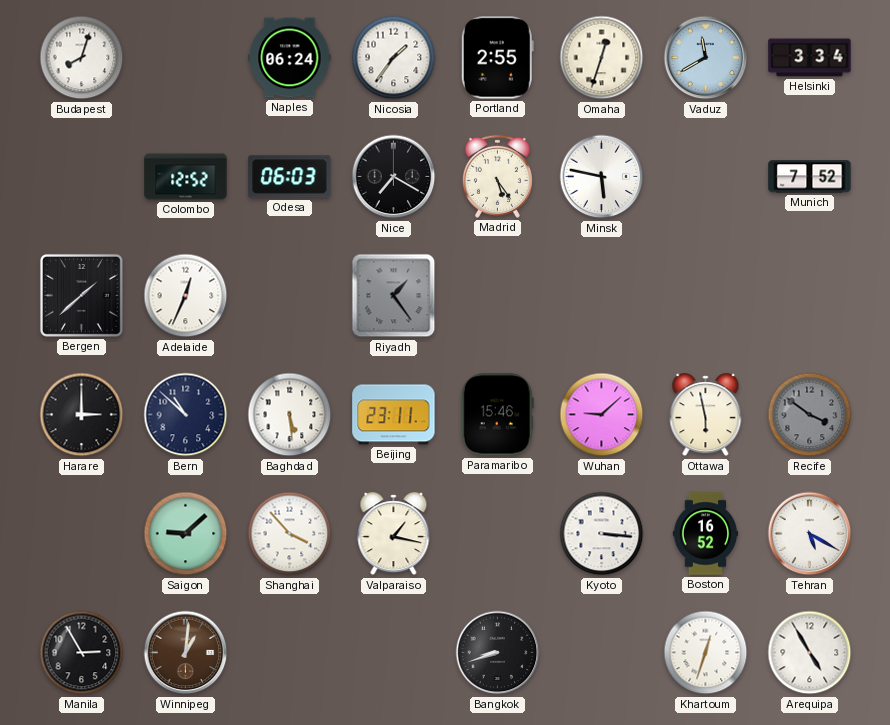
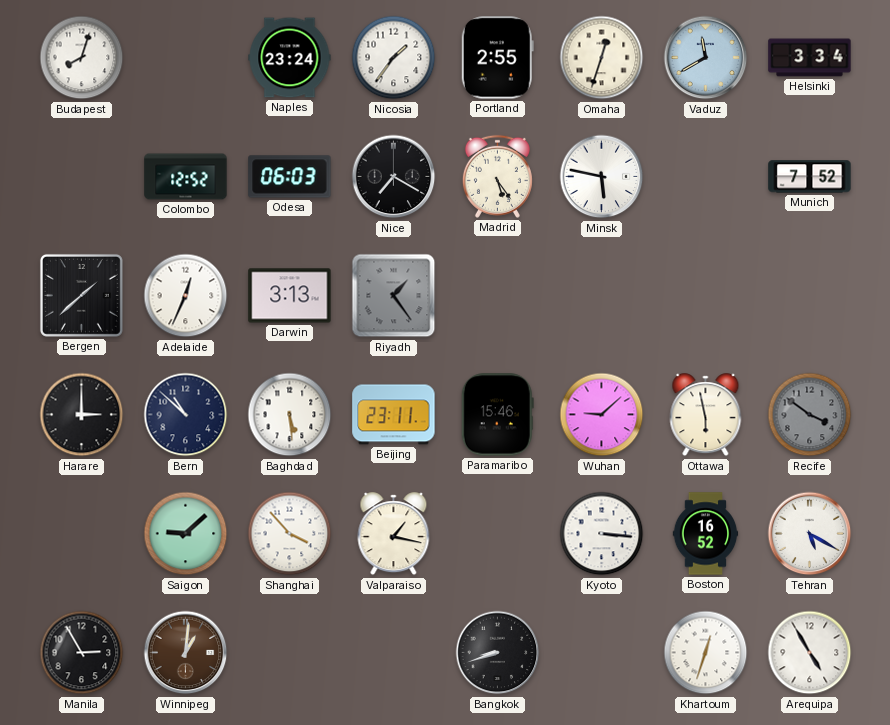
Naples: 06:24 -> 23:24 (290, 58)
Darwin: none -> 3:13 (290, 296)
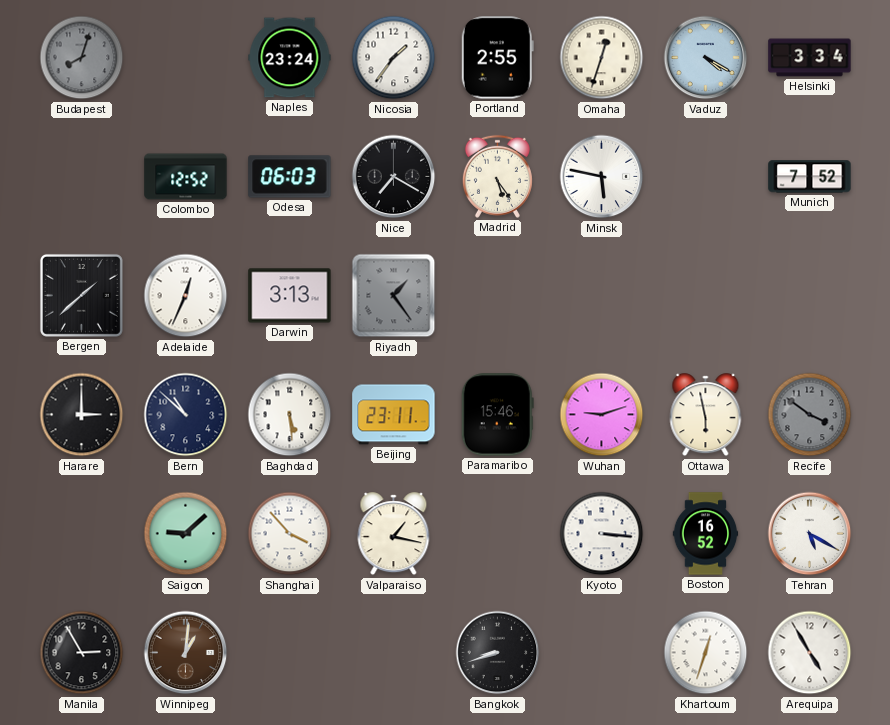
Budapest dial: white -> grey (82, 58)
Vaduz: 11:40 -> 4:20 (706, 58)
Wuhan: 9:08 -> 9:12 (602, 415)
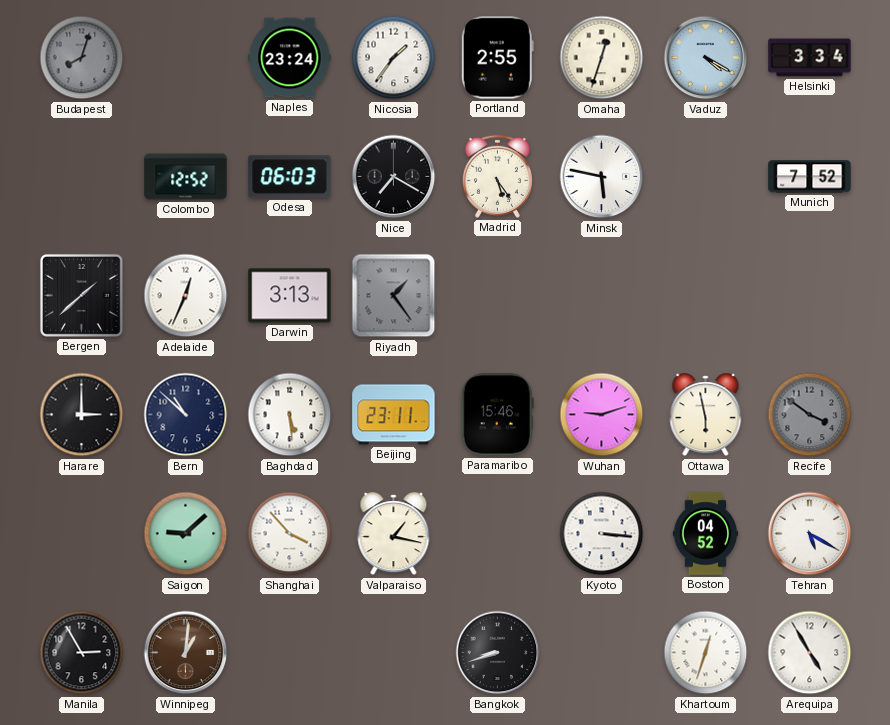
Boston: 16:52 -> 04:52 (706, 534)
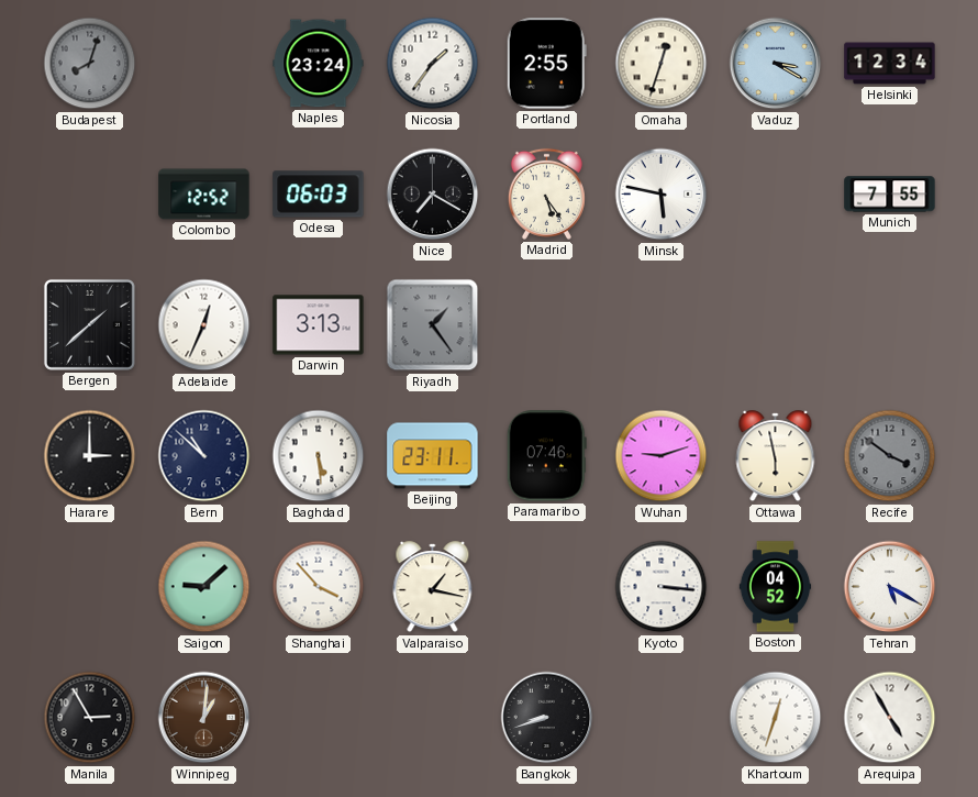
Vaduz: 4:20 -> 3:20 (776, 64)
Helsinki: 3:34 -> 12:34 (890, 64)
Munich: 7:52 -> 7:55 (890, 195)
Paramaribo: 15:46 -> 07:46 (546, 456)
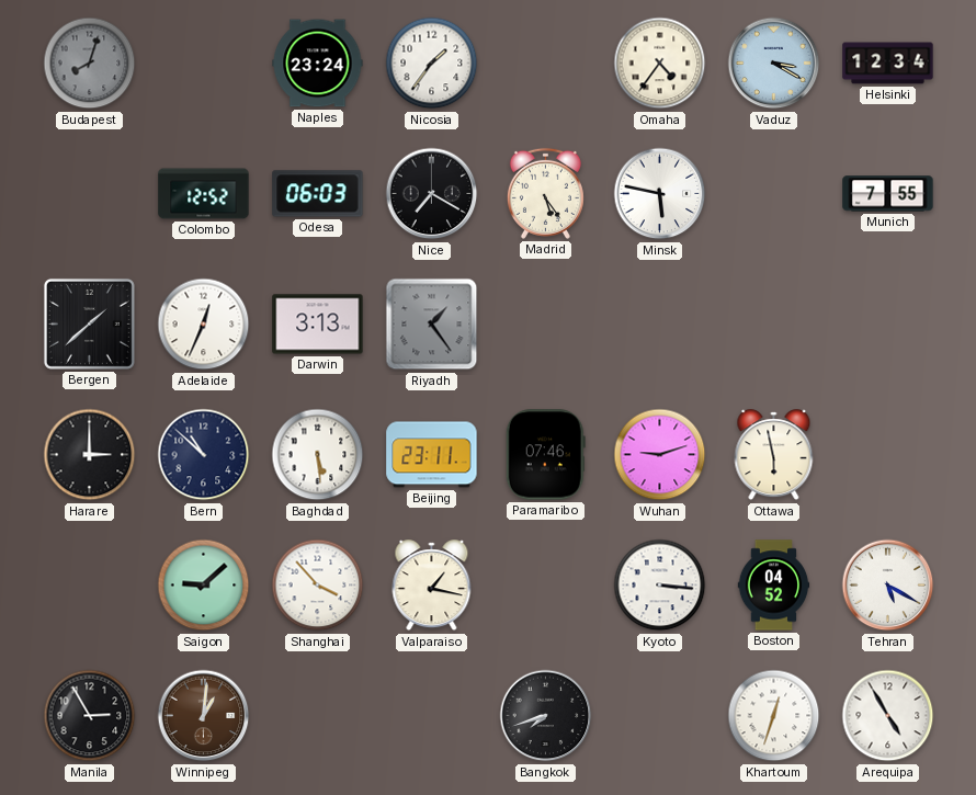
Portland: 2:55 -> none (546, 64)
Omaha: 12:33 -> 4:36 (660, 64)
Recife: 3:51 -> none (890, 456)
Bangkok: 8:42 -> 7:42 (546, 716)
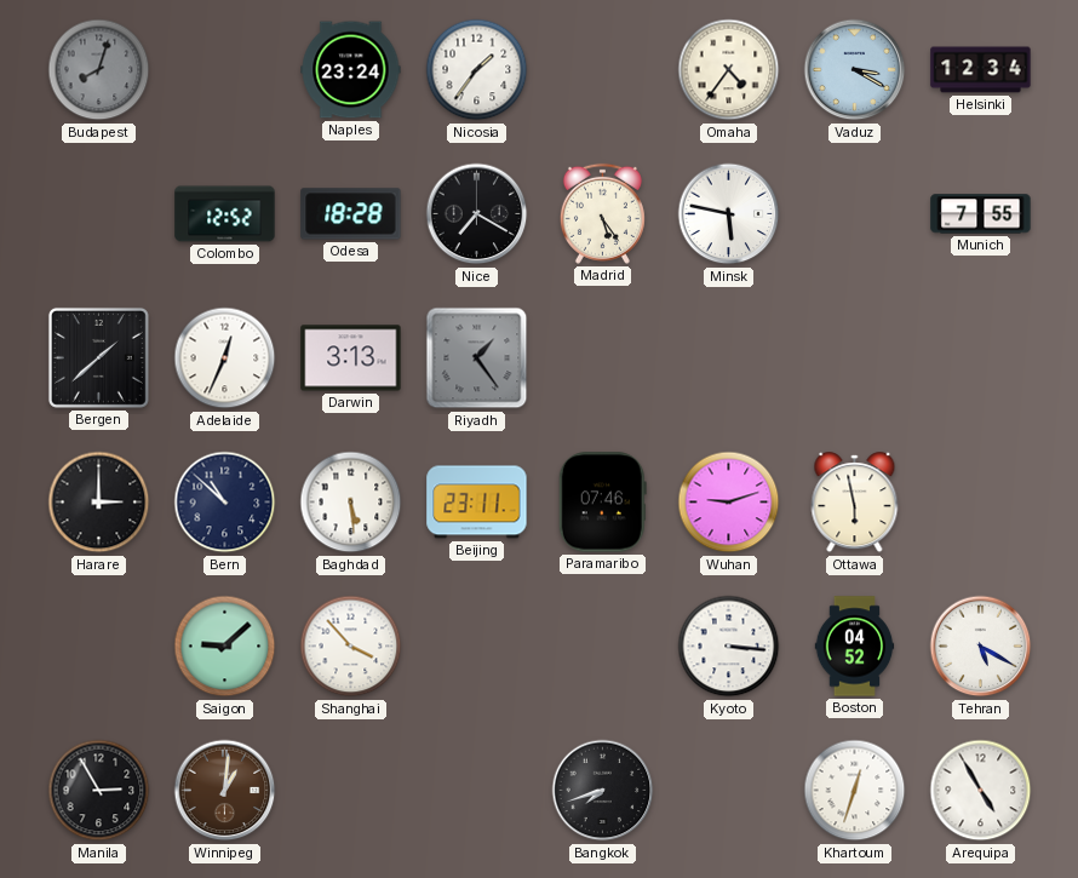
Odesa: 06:03 -> 18:28 (351, 214)
Valparaiso: 1:17 -> none (432, 586)
